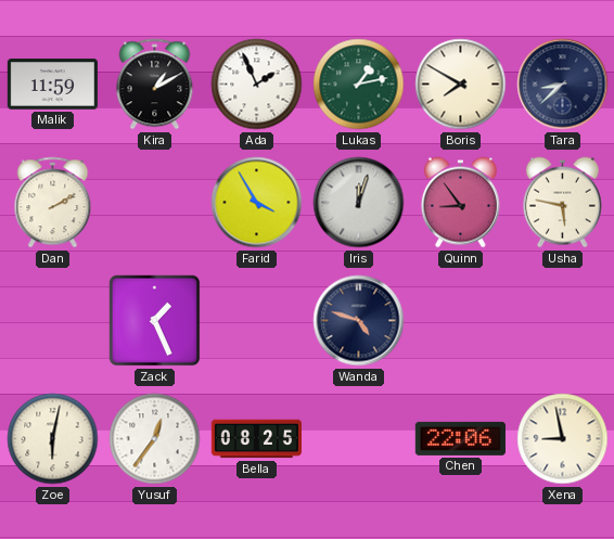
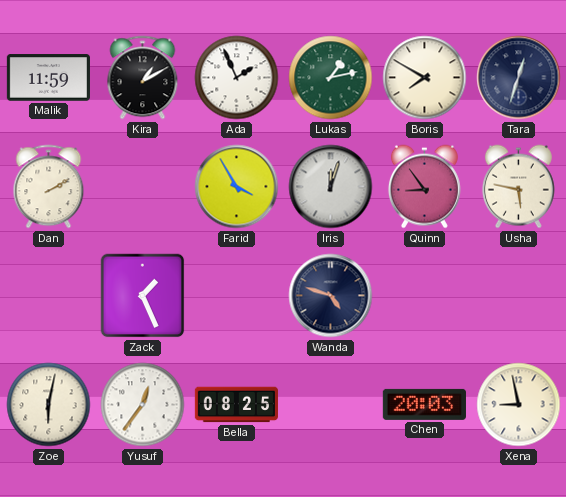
Tara: 8:38 -> 12:33 (519, 78)
Chen: 22:06 -> 20:03 (424, 404)
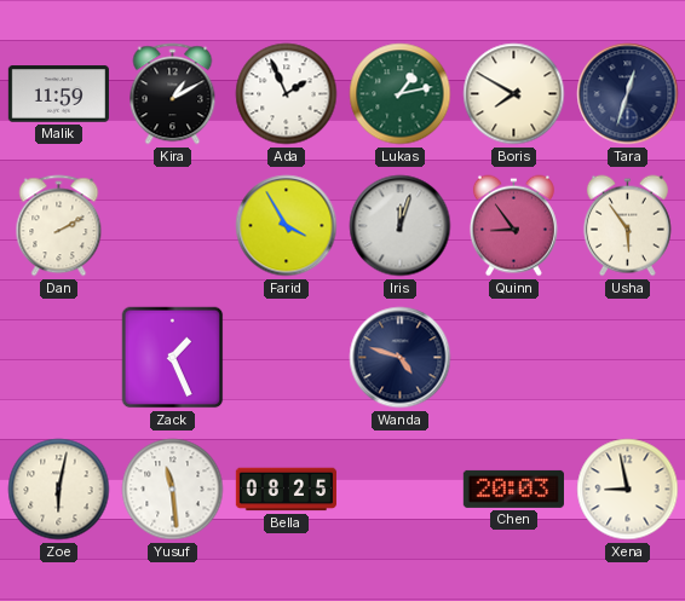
Usha: 5:47 -> 5:54 (627, 226)
Yusuf: 12:36 -> 11:29 (173, 490)
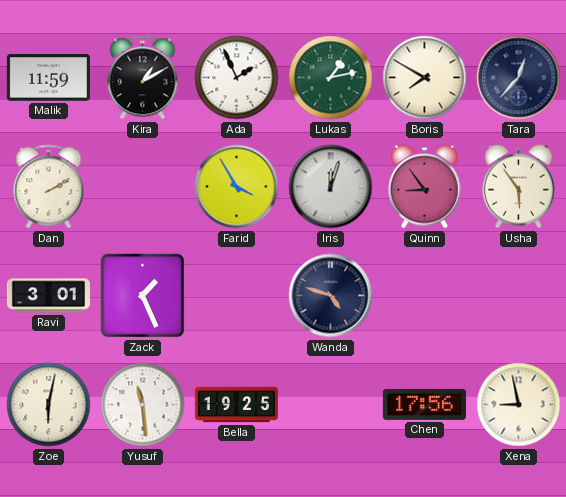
Tara: 12:33 -> 12:37 (519, 78)
Ravi: none -> 3:01 (48, 296)
Bella: 08:25 -> 19:25 (236, 405)
Chen: 20:03 -> 17:56 (424, 404)
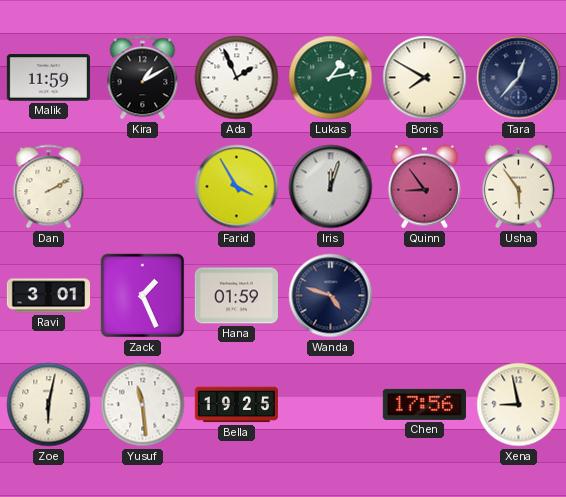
Hana: none -> 01:59 (236, 296)
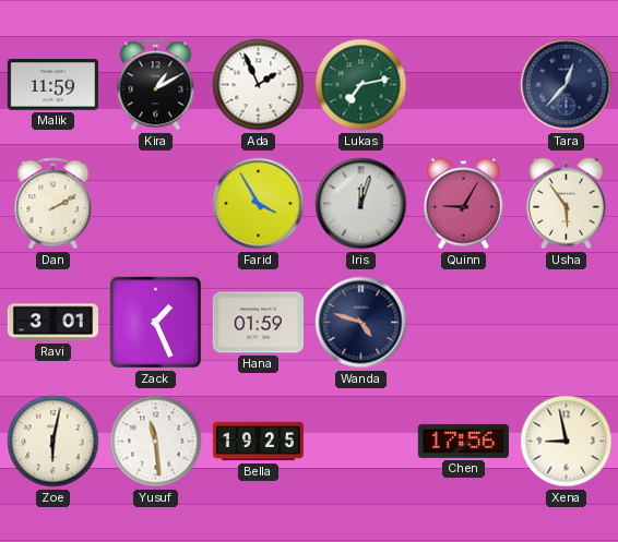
Lukas: 1:13 -> 7:13 (361, 85)
Boris: 7:50 -> none (425, 78)
Quinn: 8:54 -> 9:05 (463, 204)
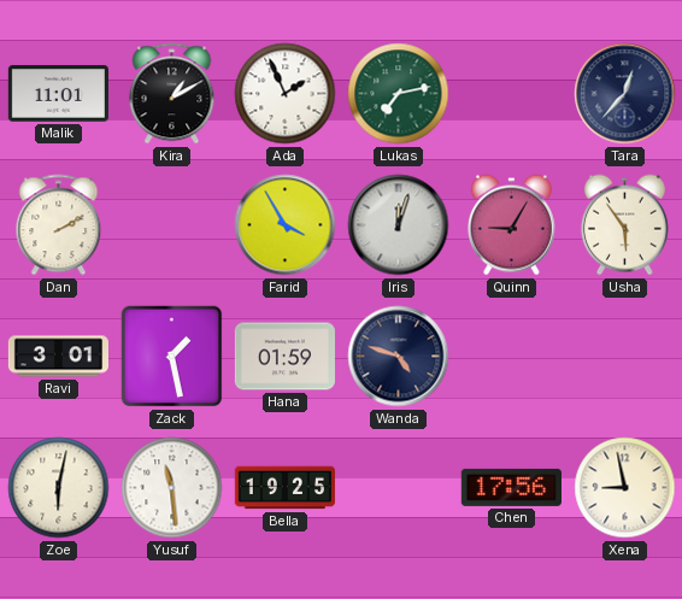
Malik: 11:59 -> 11:01 (58, 94)
Zack: 1:26 -> 1:28 (172, 357)
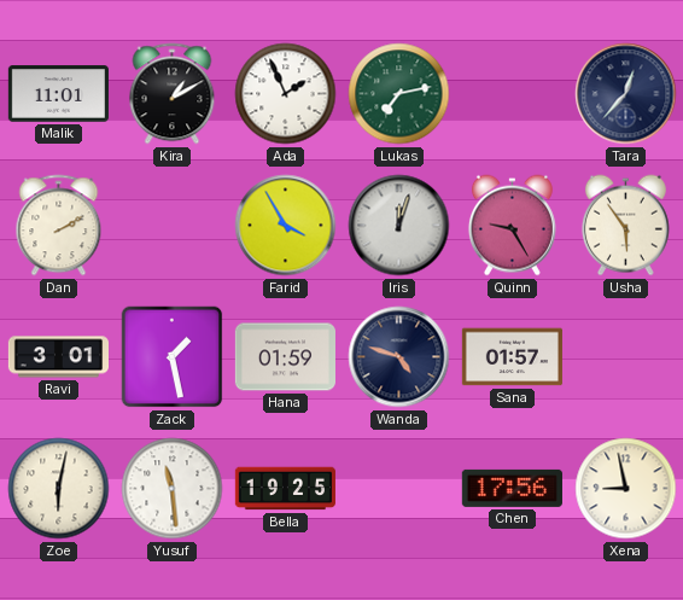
Quinn: 9:05 -> 9:25 (512, 226)
Sana: none -> 01:57 (512, 357)
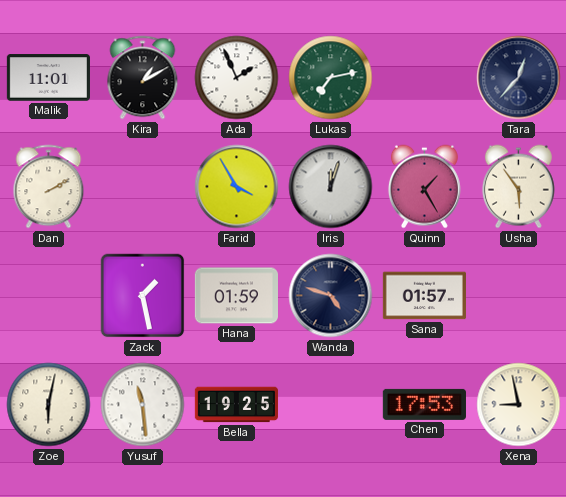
Quinn: 9:25 -> 1:25 (424, 187)
Ravi: 3:01 -> none (58, 357)
Chen: 17:56 -> 17:53 (424, 404)
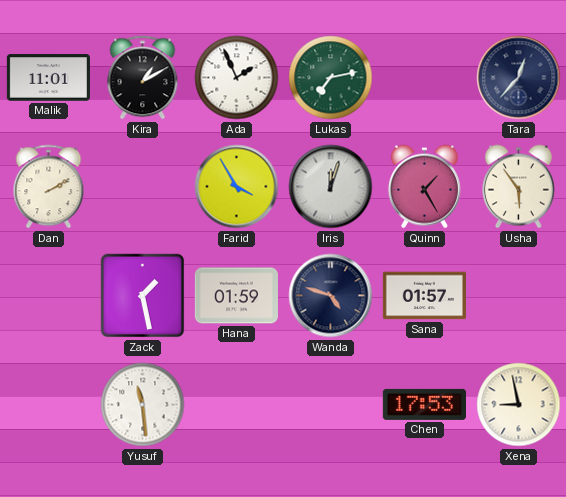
Zoe: 6:02 -> none (49, 405)
Bella: 19:25 -> none (236, 405)
